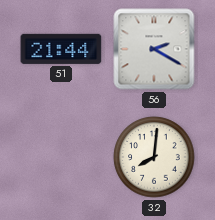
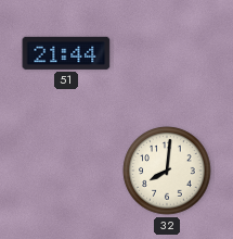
56: 2:20 -> none (154, 49)
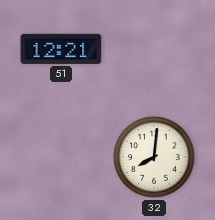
51: 21:44 -> 12:21 (61, 49)
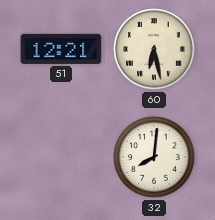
60: none -> 6:28 (154, 49)
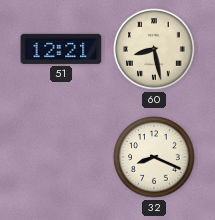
60: 6:28 -> 8:28 (154, 49)
32: 8:01 -> 8:19 (154, 157)
